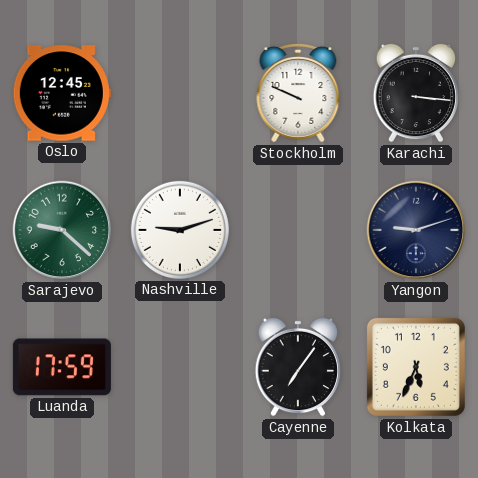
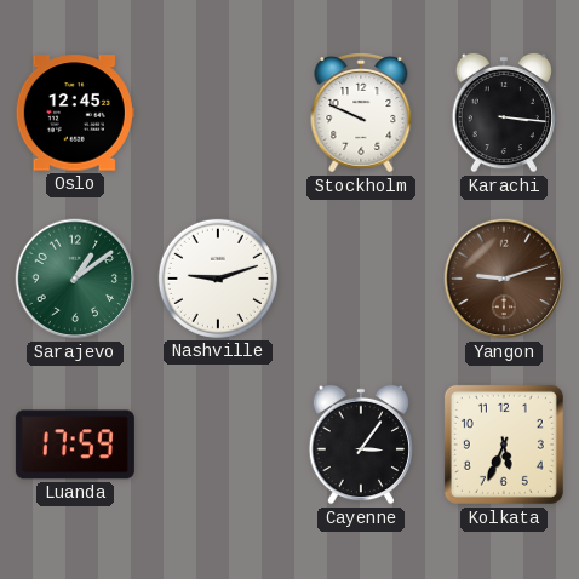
Sarajevo: 9:22 -> 1:09 (75, 279)
Yangon dial: navy -> brown (504, 279)
Cayenne: 7:06 -> 3:06 (361, 445)
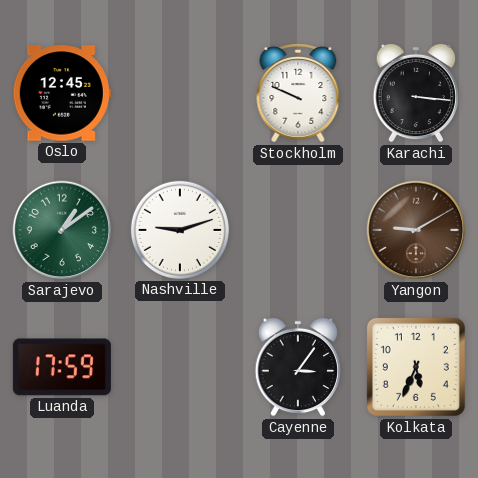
Yangon: 9:12 -> 9:10 (416, 230)
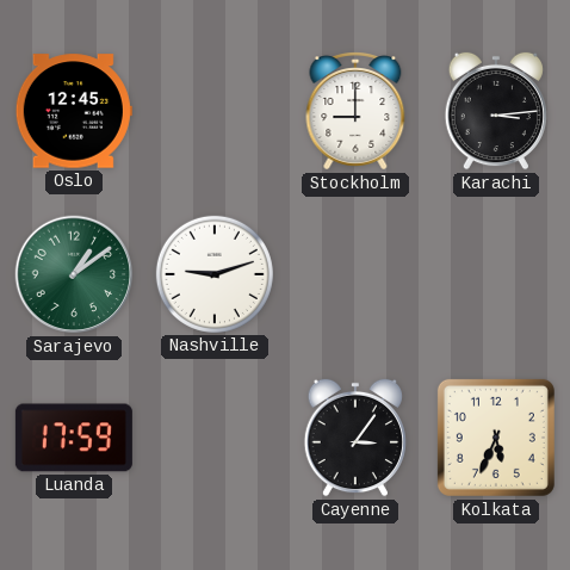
Stockholm: 9:49 -> 9:00 (355, 111)
Karachi: 3:16 -> 3:14 (496, 111)
Yangon: 9:10 -> none (416, 230)
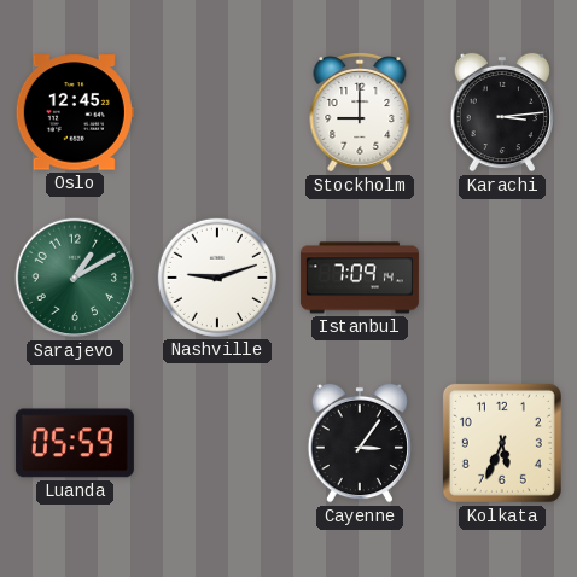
Sarajevo: 1:09 -> 1:10 (75, 278)
Istanbul: none -> 7:09 (360, 278)
Luanda: 17:59 -> 05:59 (75, 443)
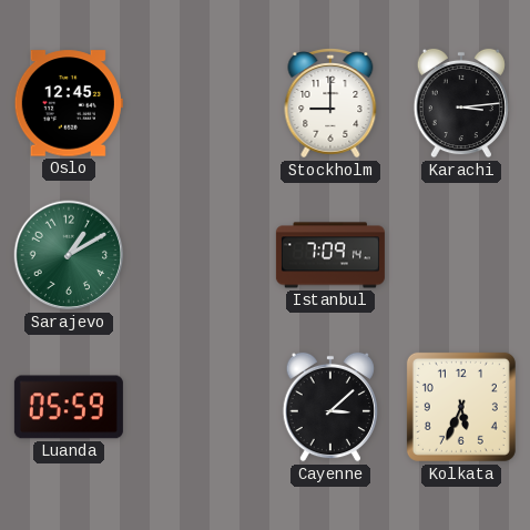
Nashville: 9:12 -> none (217, 278)
Cayenne: 3:06 -> 3:08 (330, 407)
